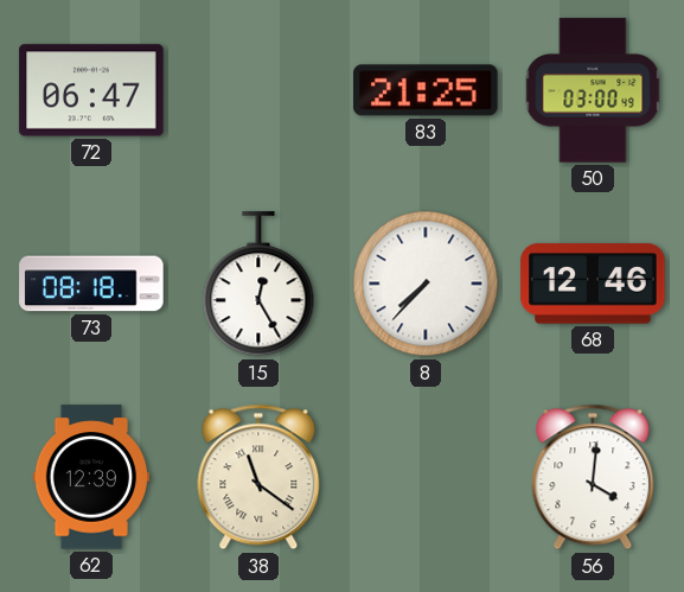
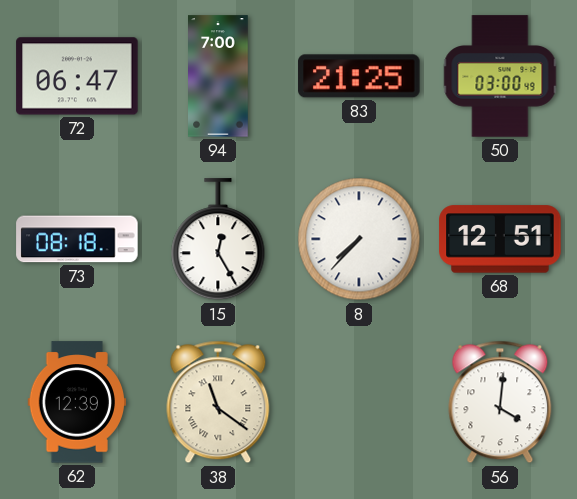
94: none -> 7:00 (219, 76)
68: 12:46 -> 12:51 (500, 239)
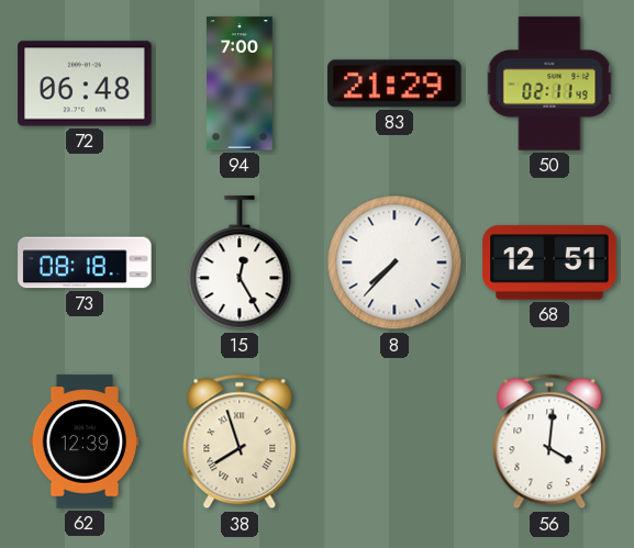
72: 06:47 -> 06:48 (85, 83)
83: 21:25 -> 21:29 (394, 83)
50: 03:00 -> 02:11 (549, 83)
38: 11:21 -> 7:57 (240, 441)
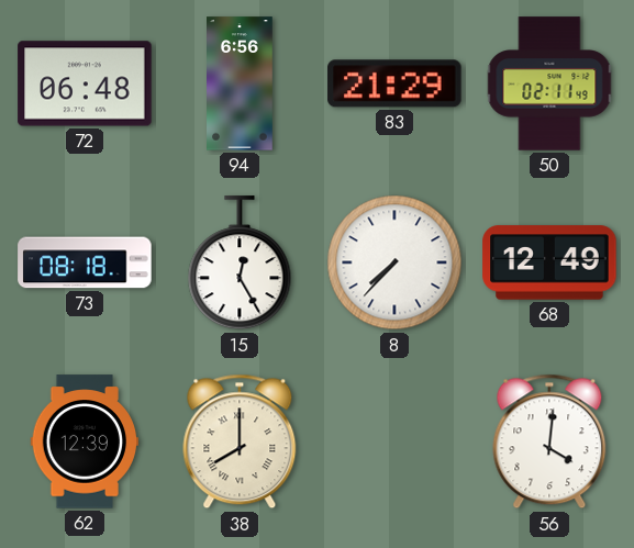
94: 7:00 -> 6:56 (241, 83)
68: 12:51 -> 12:49 (549, 262)
38: 7:57 -> 8:00 (240, 441)
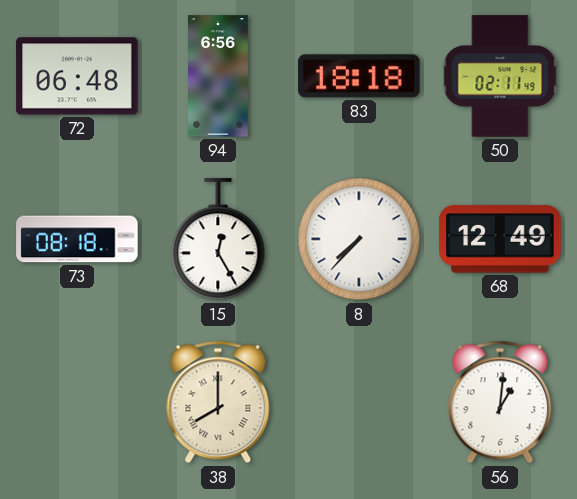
83: 21:29 -> 18:18 (359, 76)
62: 12:39 -> none (85, 441)
56: 4:01 -> 1:01 (500, 402)
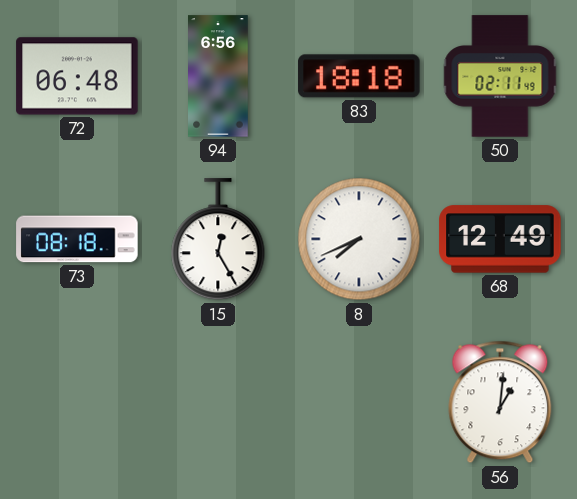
8: 7:37 -> 7:41 (359, 239)
38: 8:00 -> none (218, 402)
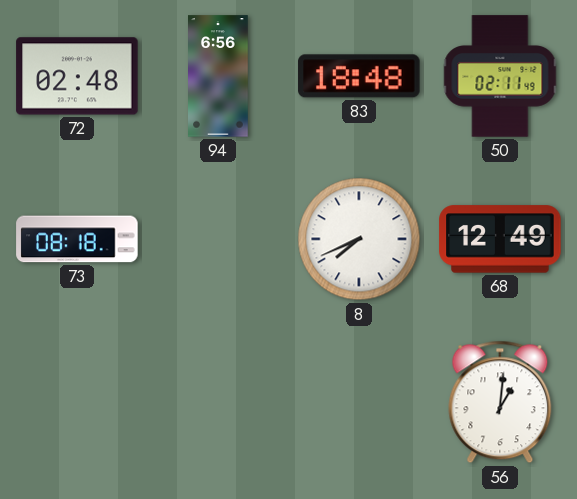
72: 06:48 -> 02:48 (77, 76)
83: 18:18 -> 18:48 (359, 76)
15: 12:25 -> none (218, 240)
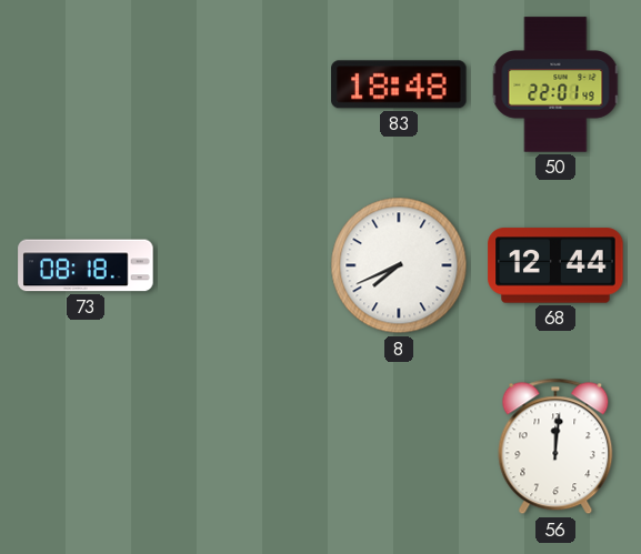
72: 02:48 -> none (77, 76)
94: 6:56 -> none (219, 76)
50: 02:11 -> 22:01 (555, 84)
68: 12:49 -> 12:44 (555, 265)
56: 1:01 -> 12:01 (555, 446)
